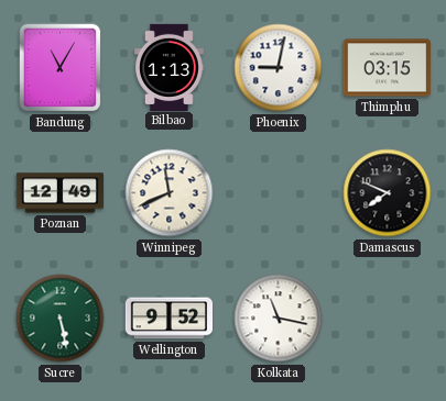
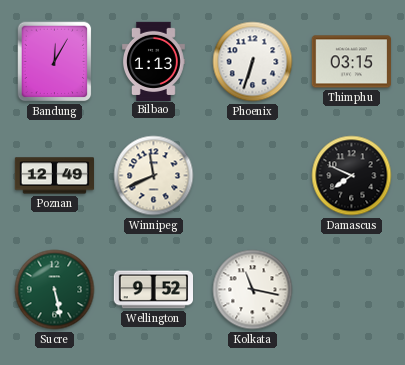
Bandung: 11:05 -> 12:05 (55, 62)
Phoenix: 9:02 -> 6:33 (253, 62)
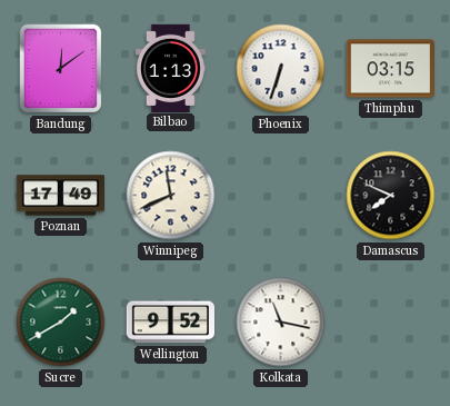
Bandung: 12:05 -> 12:09 (61, 69)
Poznan: 12:49 -> 17:49 (60, 196)
Sucre: 5:28 -> 1:40 (61, 323)
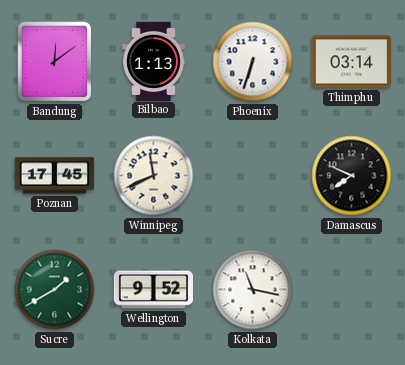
Thimphu: 03:15 -> 03:14 (351, 62)
Poznan: 17:49 -> 17:45 (54, 176)
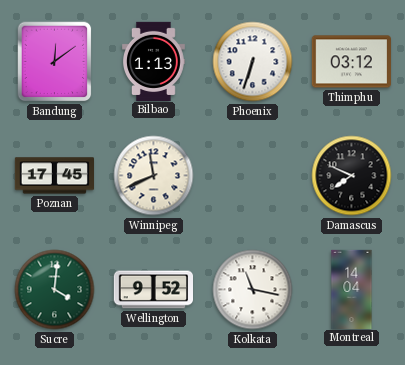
Thimphu: 03:14 -> 03:12 (351, 62)
Sucre: 1:40 -> 4:01 (55, 290)
Montreal: none -> 14:04 (352, 289)
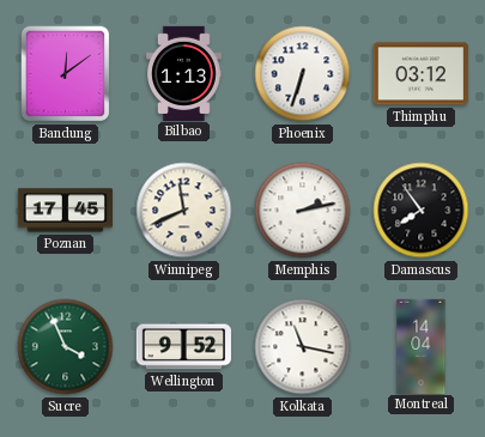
Memphis: none -> 2:13 (303, 211)
Damascus: 7:49 -> 7:54 (422, 211)
Sucre: 4:01 -> 3:56 (66, 347)
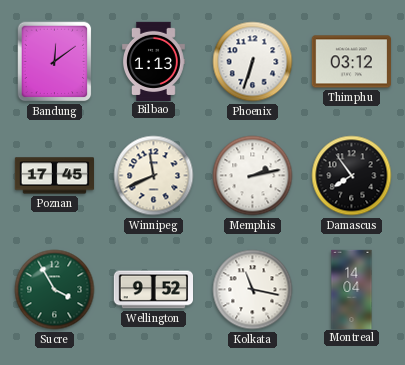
Sucre: 3:56 -> 3:55 (55, 290)
